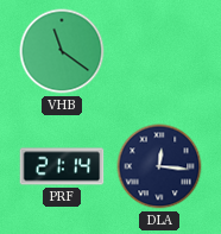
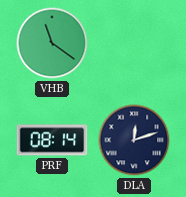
PRF: 21:14 -> 08:14 (52, 140)
DLA: 12:16 -> 12:12 (134, 140)
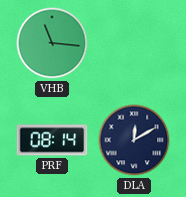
VHB: 11:21 -> 11:16 (52, 43)
DLA: 12:12 -> 12:10 (134, 140)
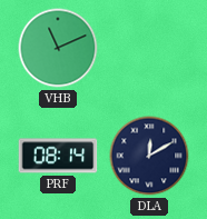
VHB: 11:16 -> 11:11 (58, 48)
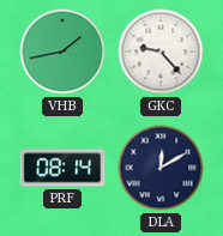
VHB: 11:11 -> 1:43 (62, 52)
GKC: none -> 9:23 (161, 52)
